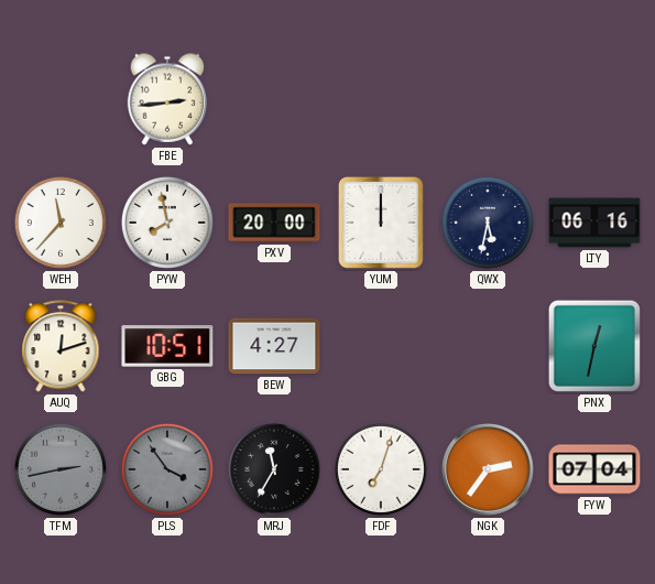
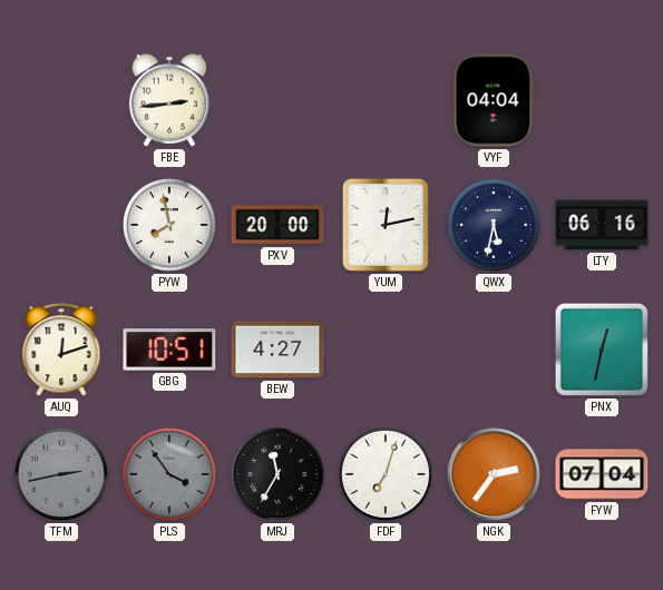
VYF: none -> 04:04 (494, 100)
WEH: 11:37 -> none (61, 223)
YUM: 12:00 -> 12:13 (386, 225)
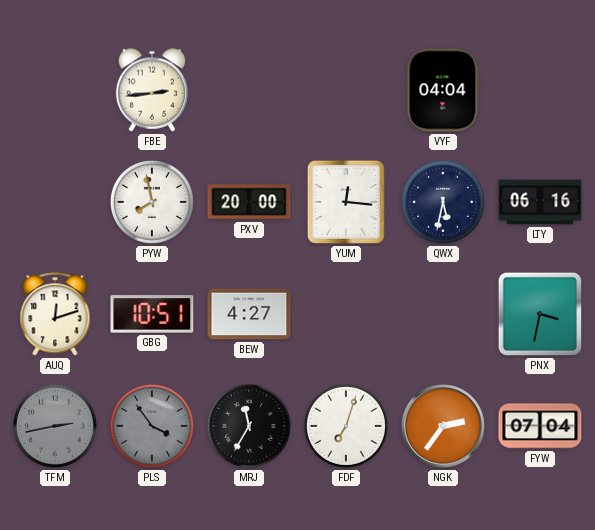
YUM: 12:13 -> 12:16 (346, 202)
PNX: 12:32 -> 3:32 (540, 314)
